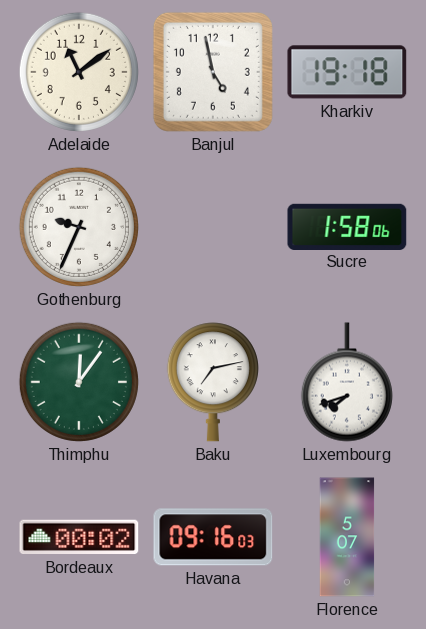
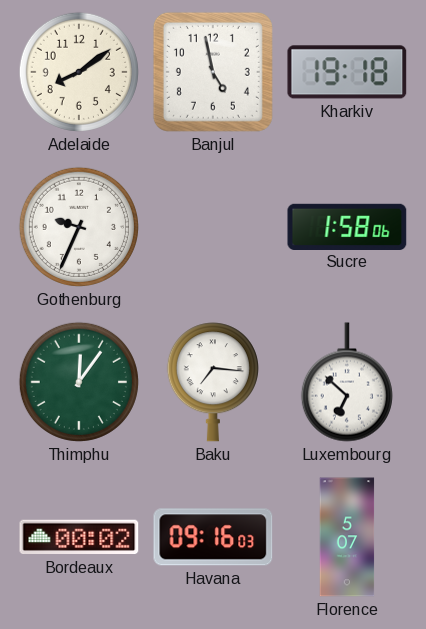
Adelaide: 11:09 -> 8:09 (79, 72)
Baku: 7:13 -> 7:16 (213, 382)
Luxembourg: 7:42 -> 6:52 (347, 382)
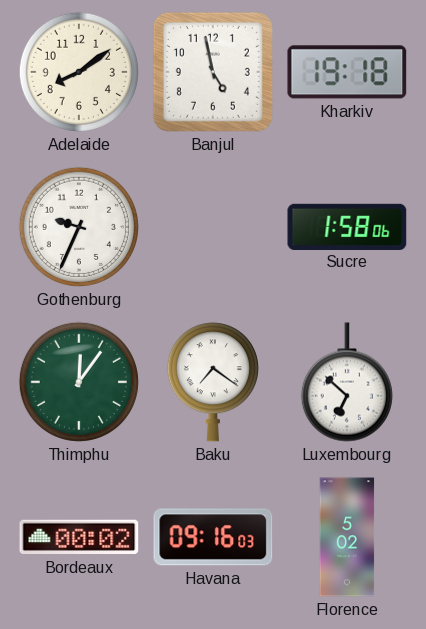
Baku: 7:16 -> 7:21 (213, 382)
Florence: 5:07 -> 5:02 (347, 537)
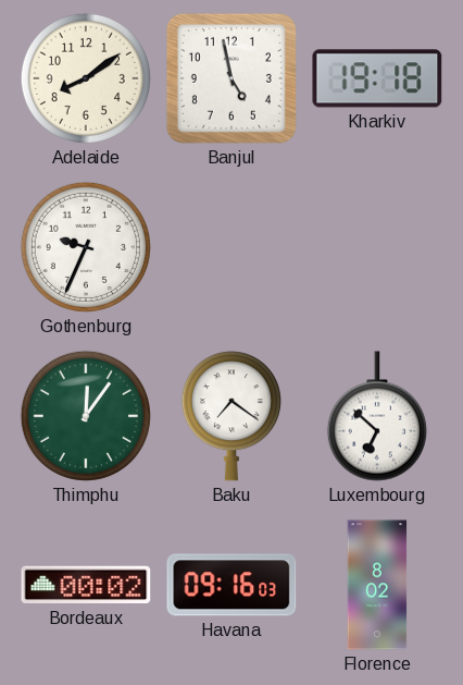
Sucre: 1:58 -> none (347, 226)
Florence: 5:02 -> 8:02 (377, 585)
